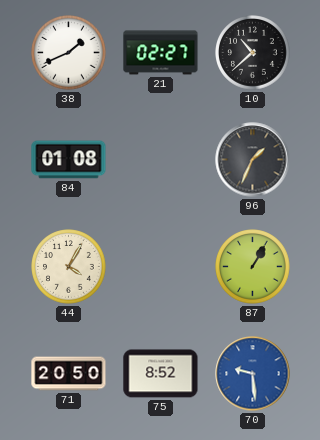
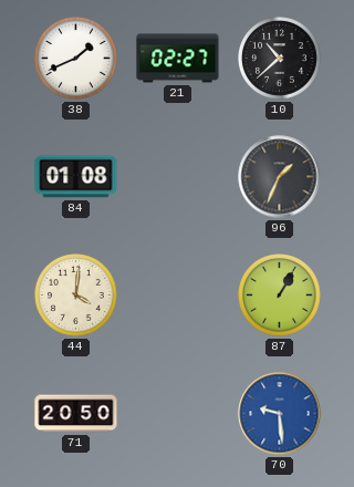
44: 4:05 -> 4:01 (76, 296)
75: 8:52 -> none (161, 374)
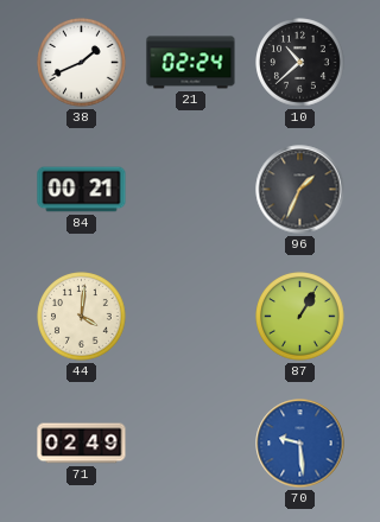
21: 02:27 -> 02:24 (191, 63)
84: 01:08 -> 00:21 (82, 190)
71: 20:50 -> 02:49 (82, 444)
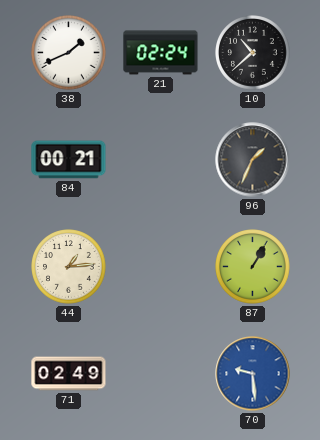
44: 4:01 -> 1:14 (69, 267)
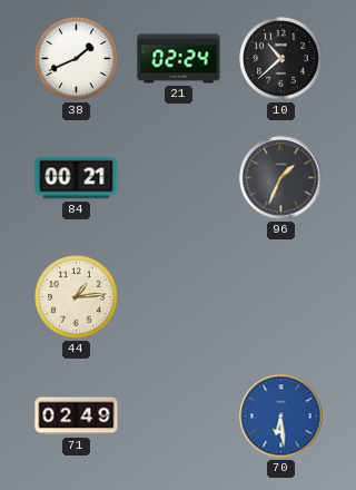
87: 1:05 -> none (253, 267)
70: 9:29 -> 6:29 (281, 416)
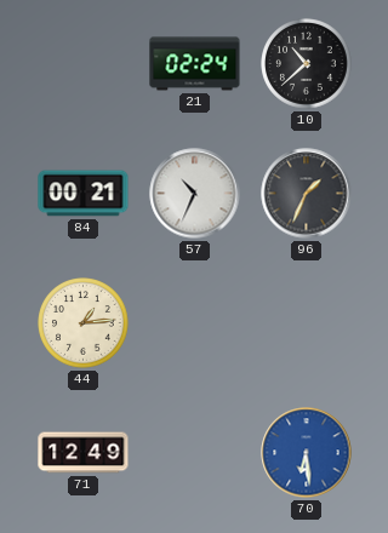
38: 1:41 -> none (77, 59)
57: none -> 10:34 (195, 194)
71: 02:49 -> 12:49 (84, 453)
